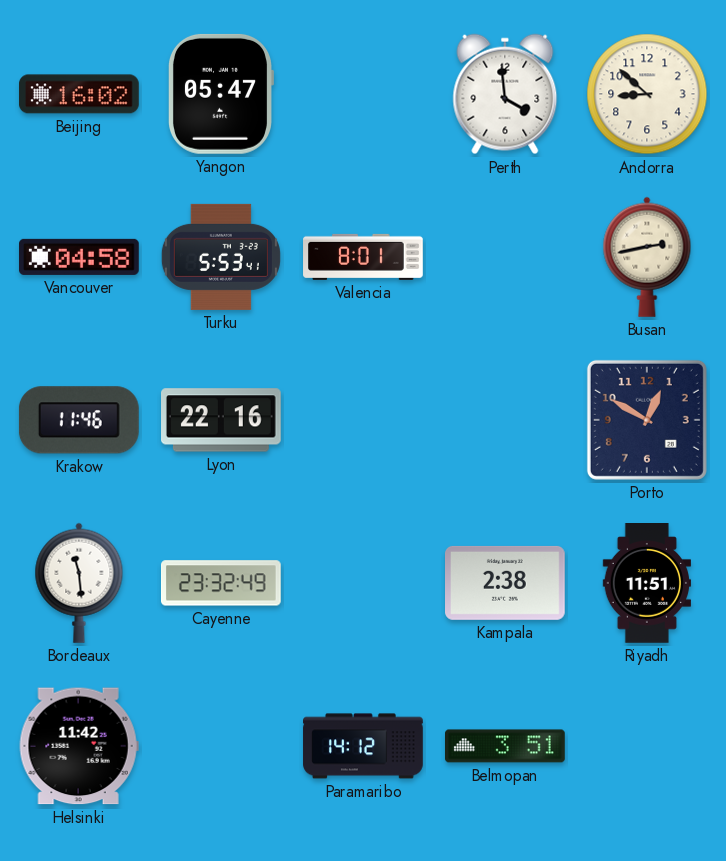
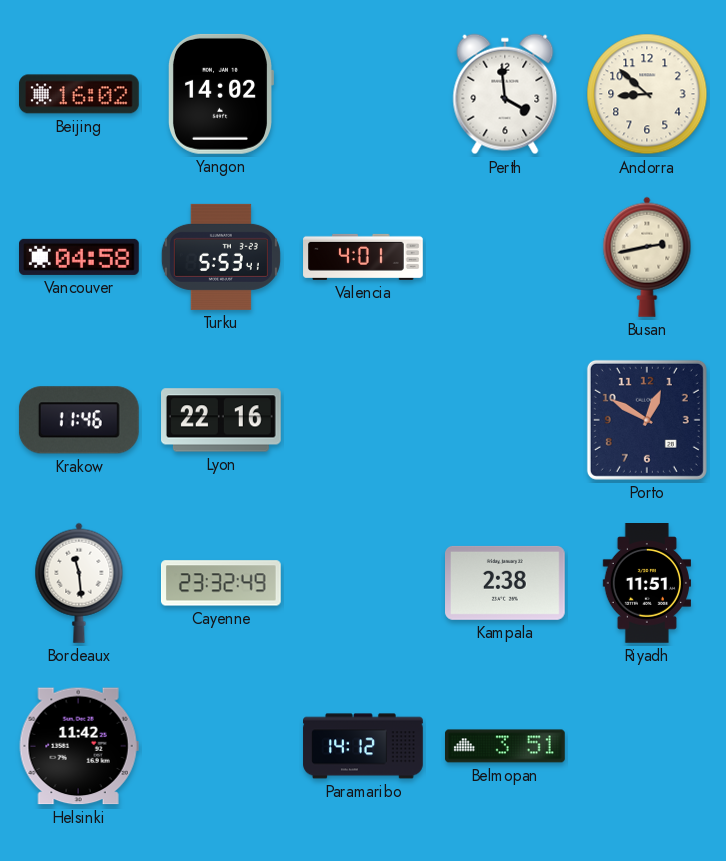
Yangon: 05:47 -> 14:02 (220, 94)
Valencia: 8:01 -> 4:01 (363, 257)
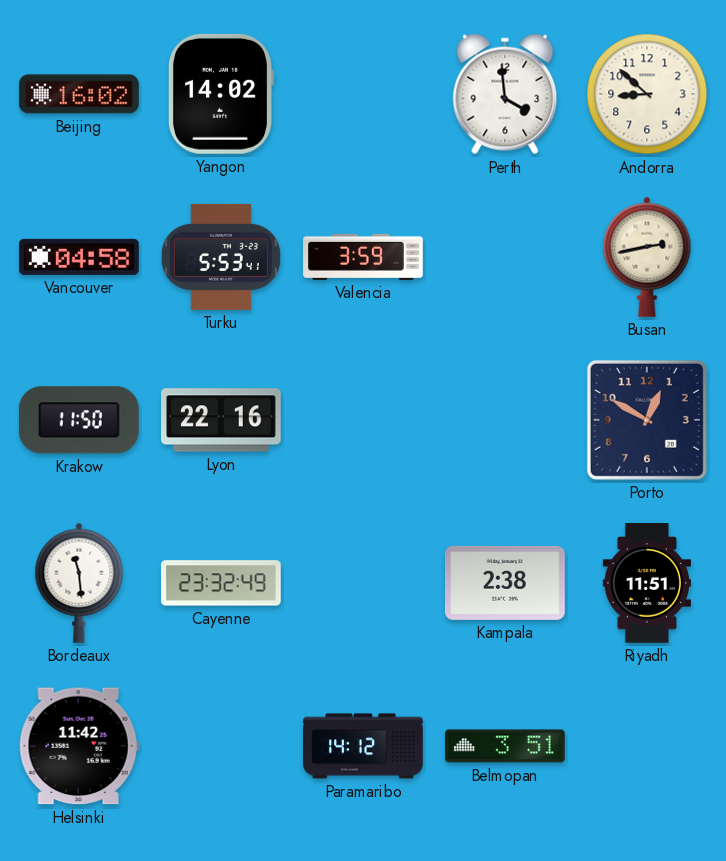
Valencia: 4:01 -> 3:59 (363, 257)
Krakow: 11:46 -> 11:50 (79, 420)
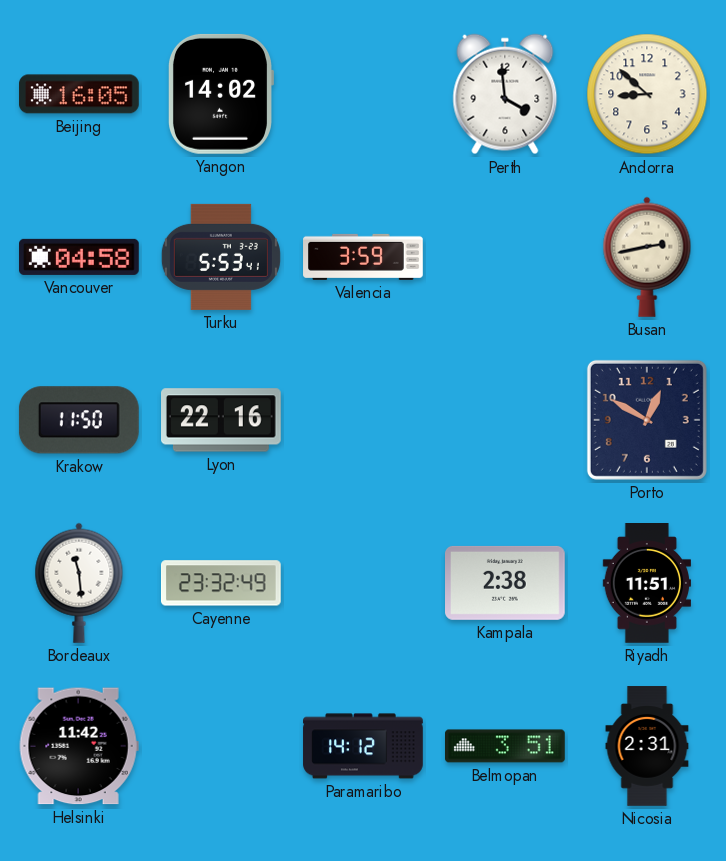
Beijing: 16:02 -> 16:05 (80, 94)
Nicosia: none -> 2:31 (647, 746)
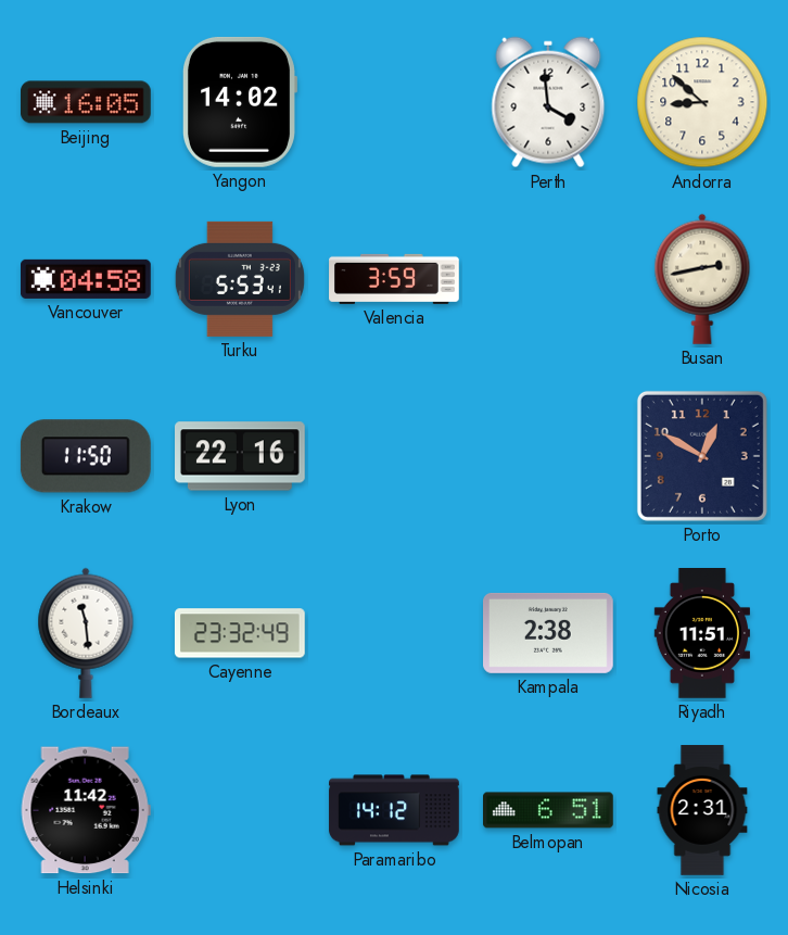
Belmopan: 3:51 -> 6:51 (549, 810)
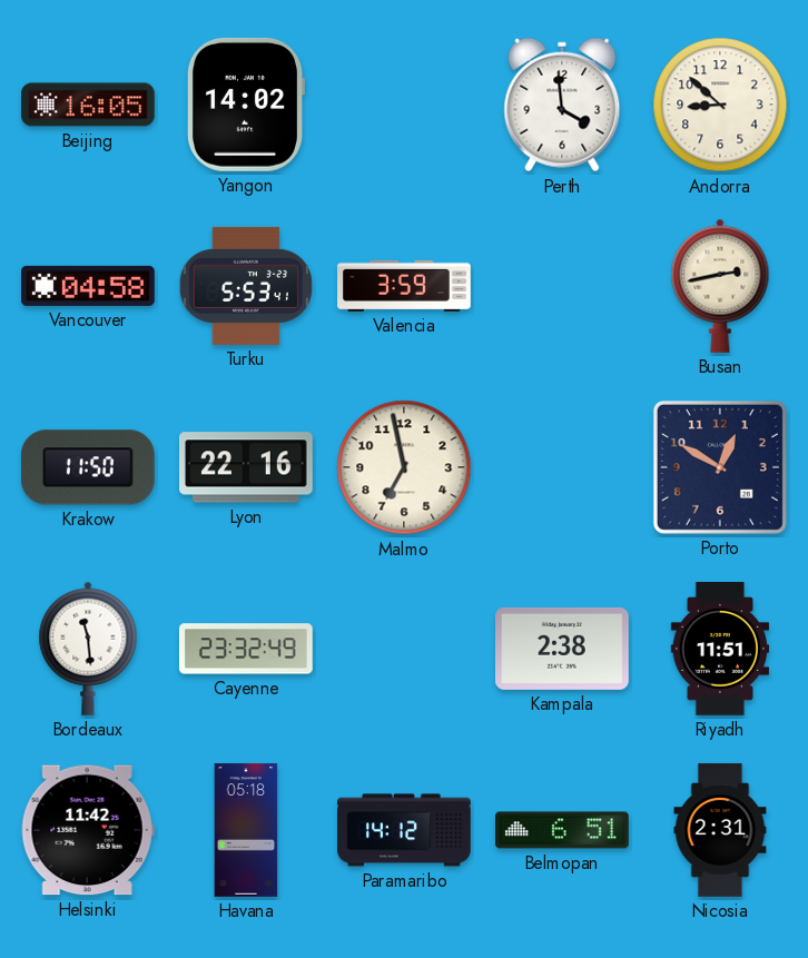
Malmo: none -> 6:58 (404, 467)
Havana: none -> 05:18 (246, 830)
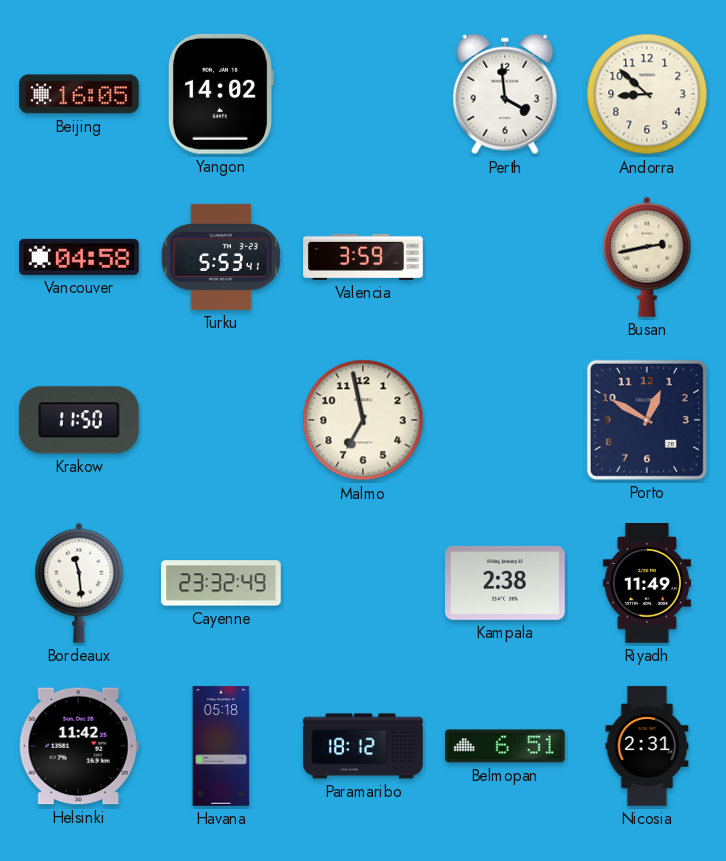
Lyon: 22:16 -> none (247, 467)
Riyadh: 11:51 -> 11:49 (646, 584)
Paramaribo: 14:12 -> 18:12 (363, 746)
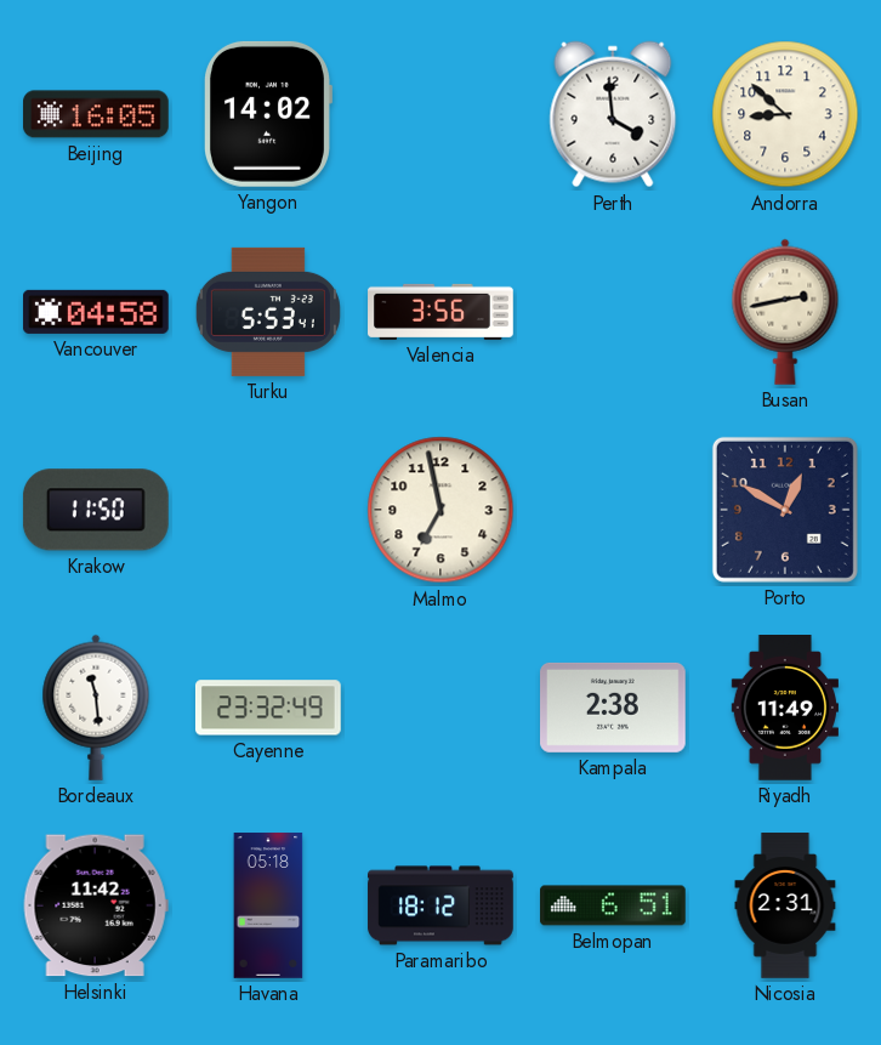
Valencia: 3:59 -> 3:56 (440, 312)
